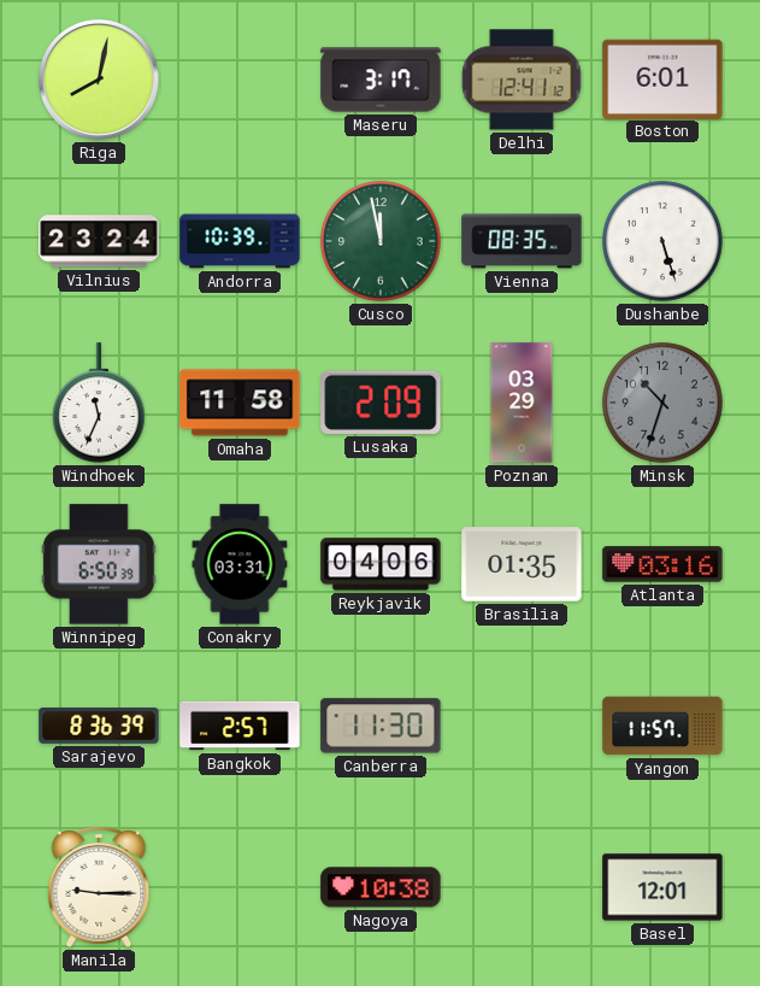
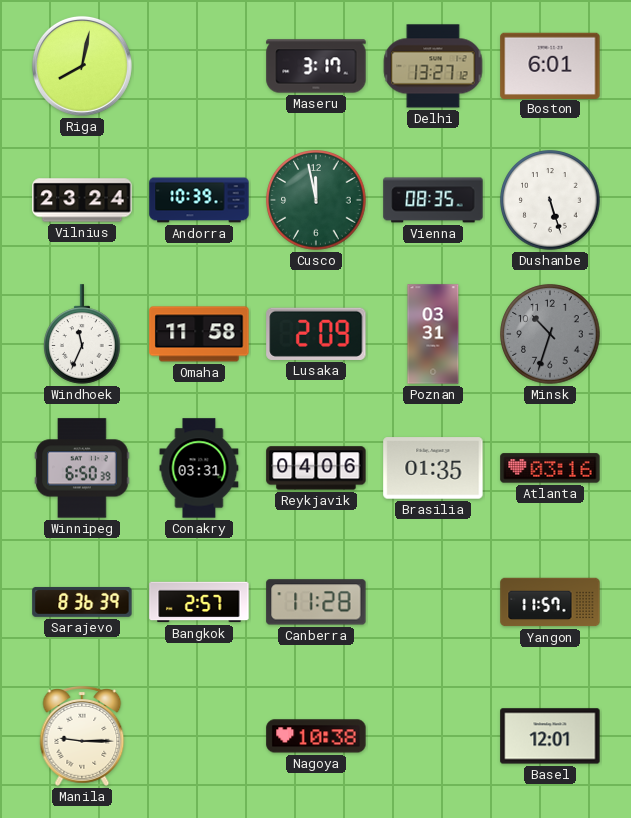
Delhi: 12:41 -> 13:27 (433, 66)
Poznan: 03:29 -> 03:31 (433, 334)
Canberra: 11:30 -> 11:28 (316, 602)
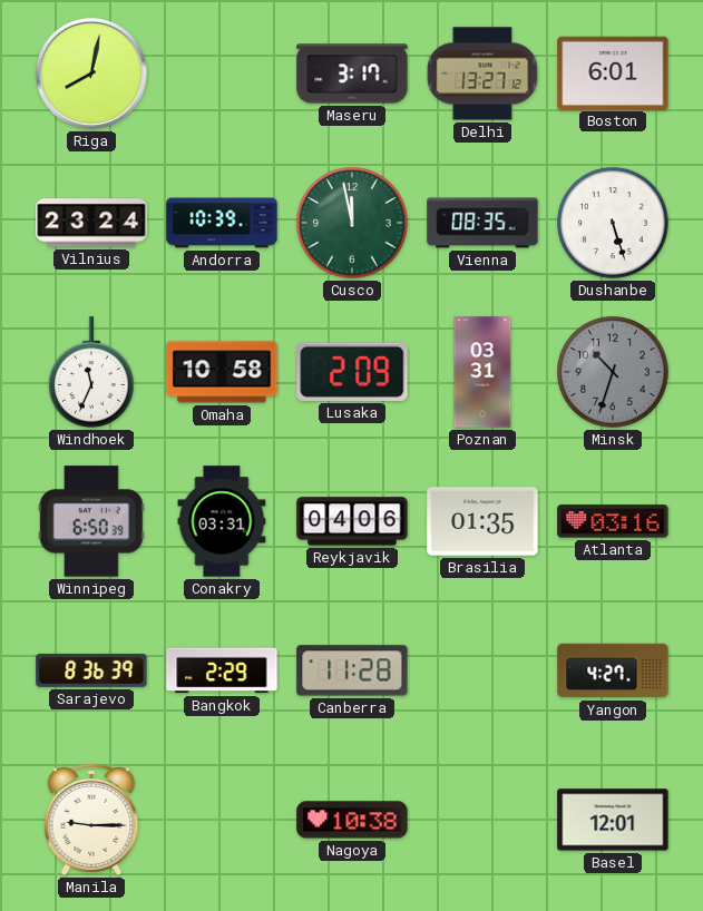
Omaha: 11:58 -> 10:58 (222, 372)
Bangkok: 2:57 -> 2:29 (222, 670)
Yangon: 11:57 -> 4:27 (613, 670)
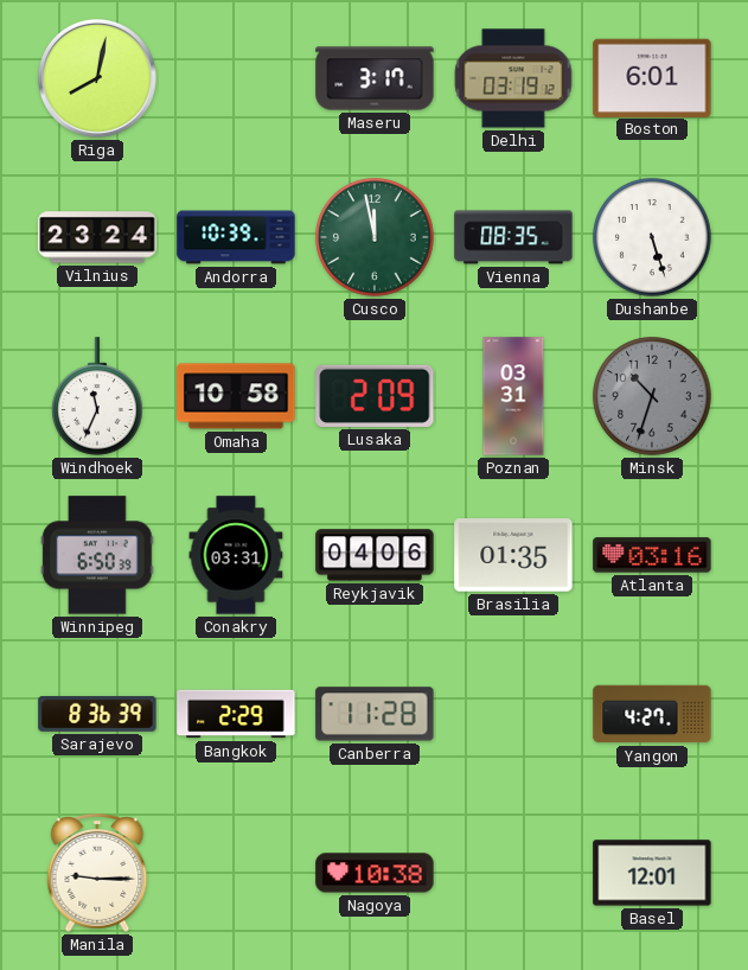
Delhi: 13:27 -> 03:19 (513, 78)
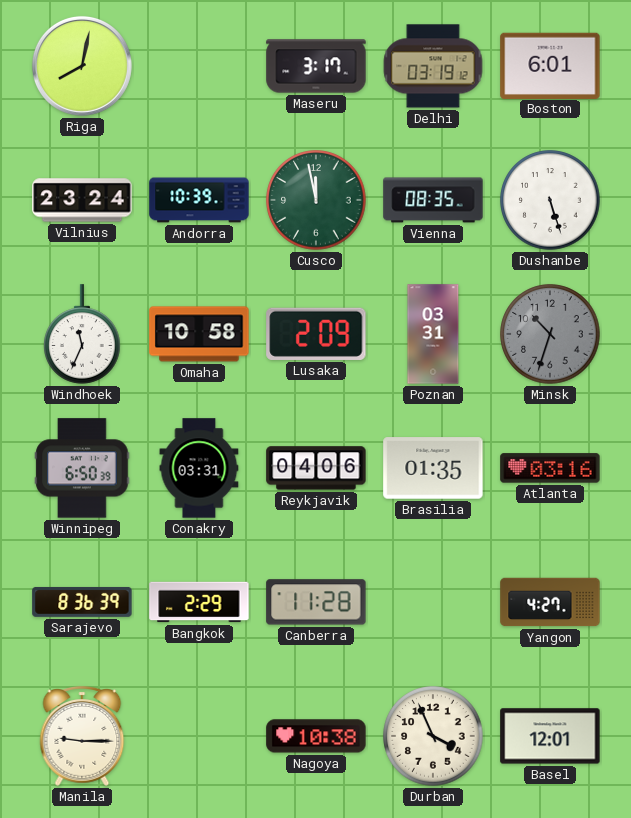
Durban: none -> 3:56 (433, 736)
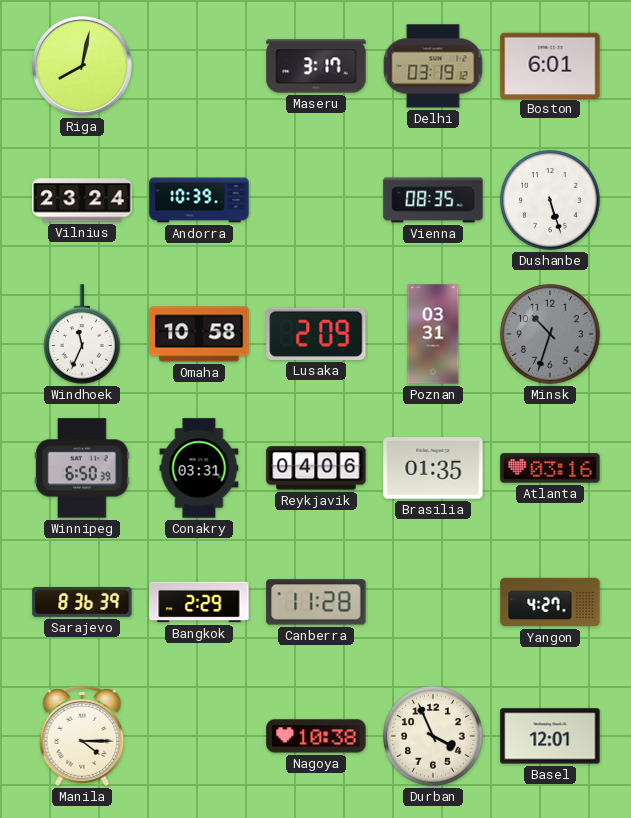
Cusco: 11:58 -> none (316, 200)
Manila: 9:15 -> 4:15 (82, 736)
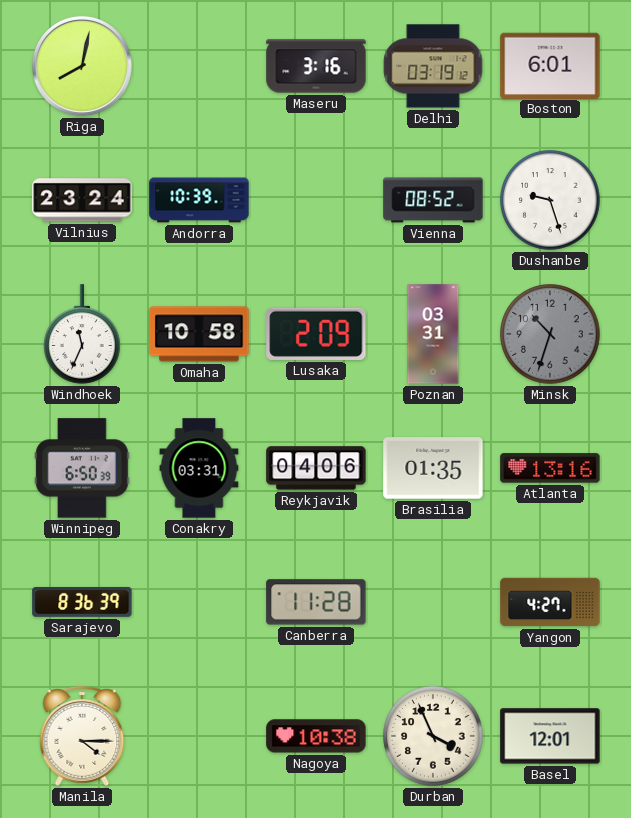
Maseru: 3:17 -> 3:16 (316, 66)
Vienna: 08:35 -> 08:52 (433, 200)
Dushanbe: 5:27 -> 9:27 (550, 200)
Atlanta: 03:16 -> 13:16 (550, 468)
Bangkok: 2:29 -> none (199, 602)
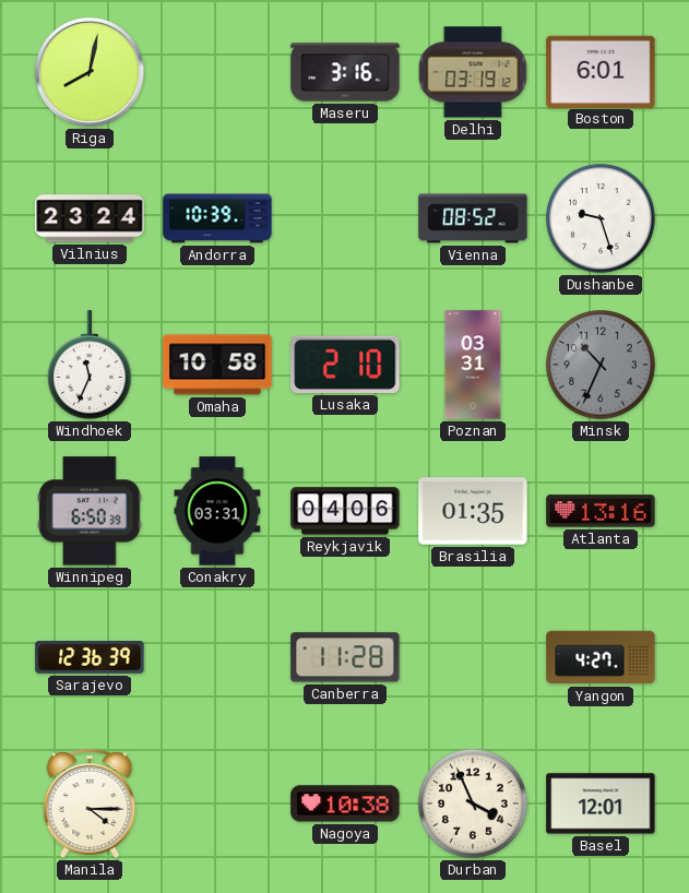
Lusaka: 2:09 -> 2:10 (345, 365)
Minsk: 10:33 -> 10:34 (601, 365)
Sarajevo: 8:36 -> 12:36 (90, 657)
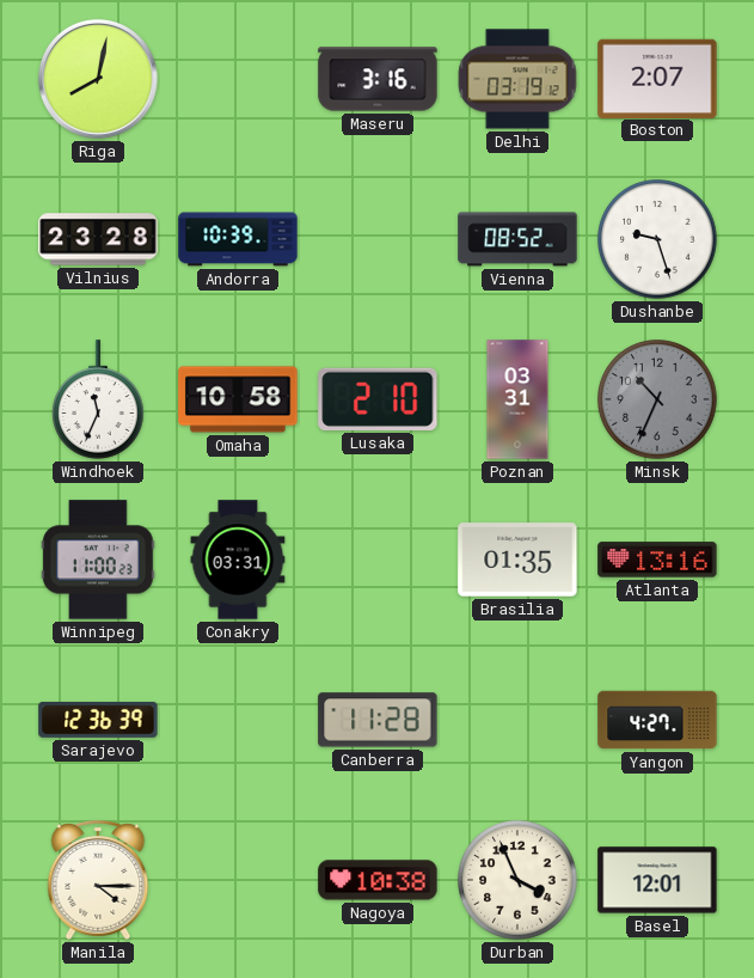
Boston: 6:01 -> 2:07 (657, 78)
Vilnius: 23:24 -> 23:28 (98, 239)
Winnipeg: 6:50 -> 11:00 (98, 560)
Reykjavik: 04:06 -> none (345, 511)
